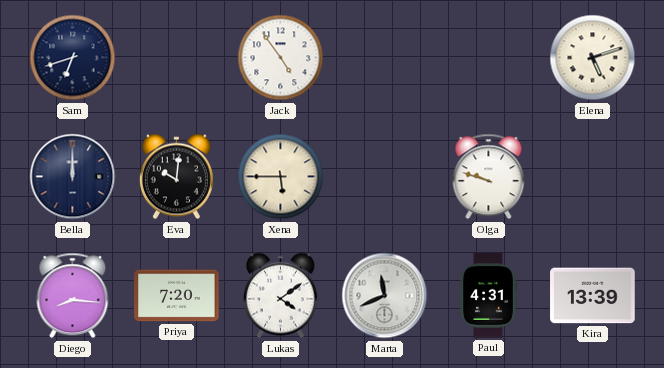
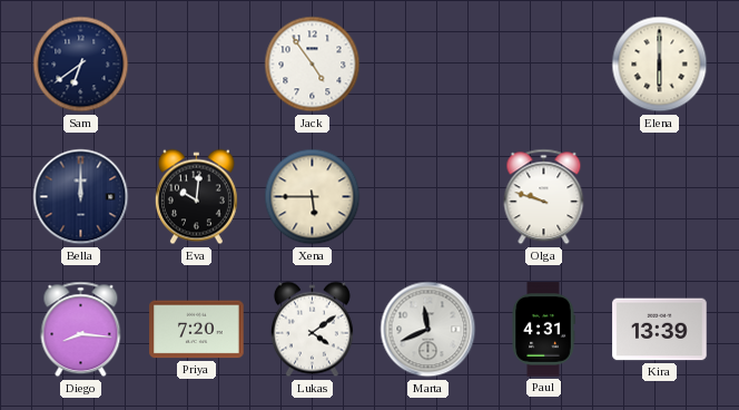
Sam: 6:42 -> 6:39 (81, 65)
Elena: 5:12 -> 6:00 (660, 65)
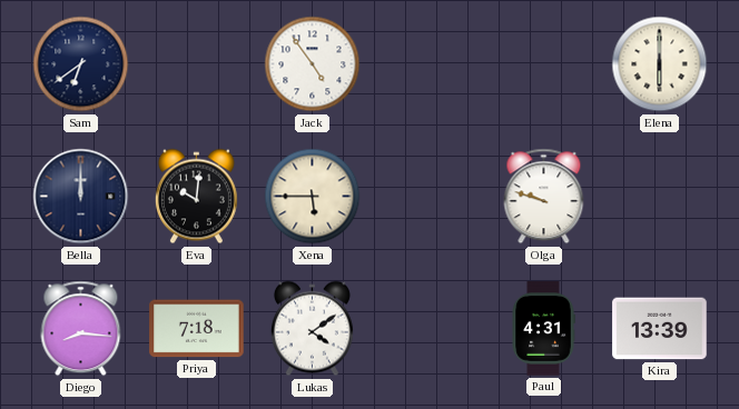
Priya: 7:20 -> 7:18 (197, 329)
Marta: 11:41 -> none (428, 330)
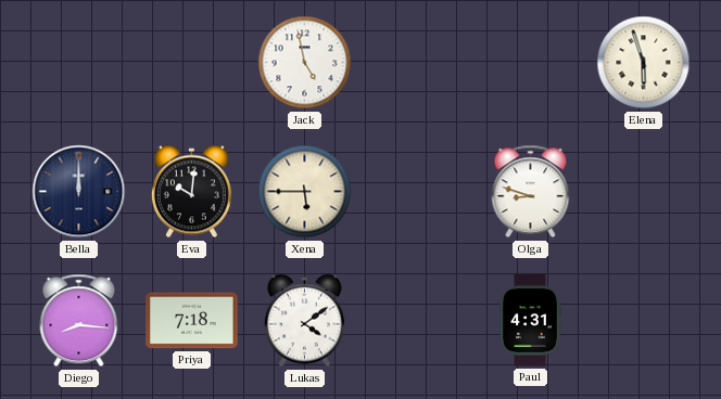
Sam: 6:39 -> none (81, 64)
Jack: 4:54 -> 4:58 (305, 63)
Elena: 6:00 -> 5:57 (644, 63)
Olga: 9:48 -> 8:48 (531, 192)
Kira: 13:39 -> none (660, 329)
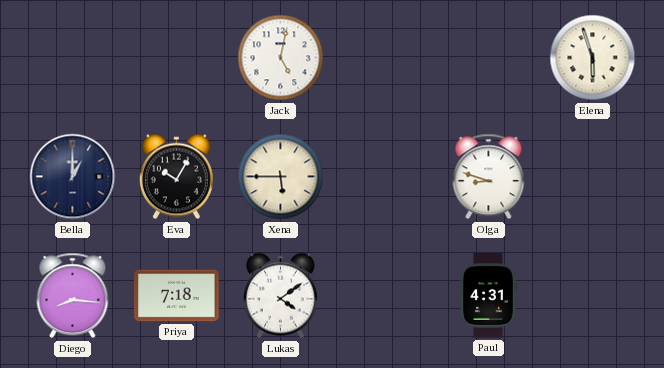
Jack: 4:58 -> 5:02 (281, 58)
Bella: 12:00 -> 1:00 (73, 177)
Eva: 10:01 -> 10:05 (176, 177)
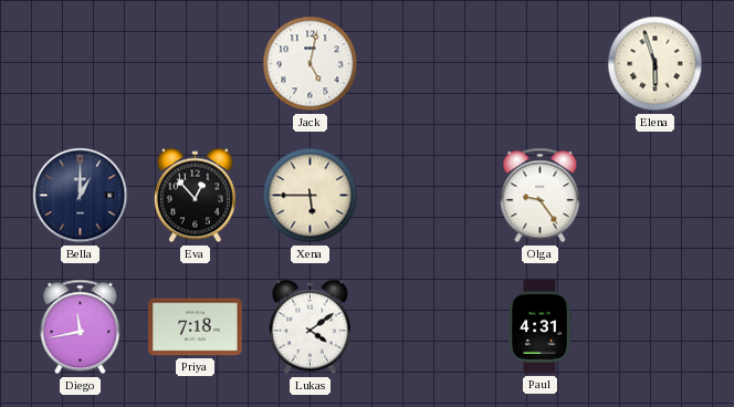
Eva: 10:05 -> 12:53 (195, 196)
Olga: 8:48 -> 9:24 (541, 196)
Diego: 8:16 -> 11:43 (81, 327)
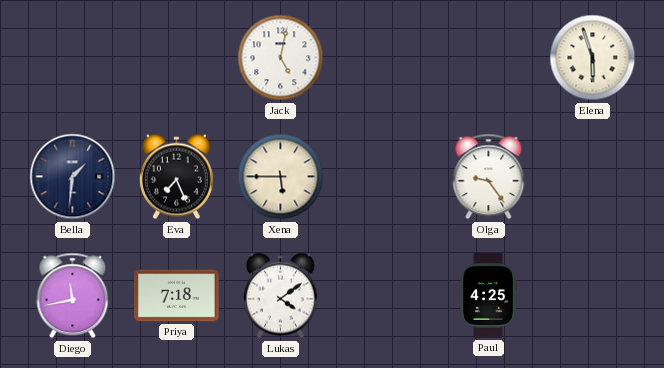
Bella: 1:00 -> 1:31 (73, 177)
Eva: 12:53 -> 7:26 (176, 177)
Paul: 4:31 -> 4:25 (488, 296)
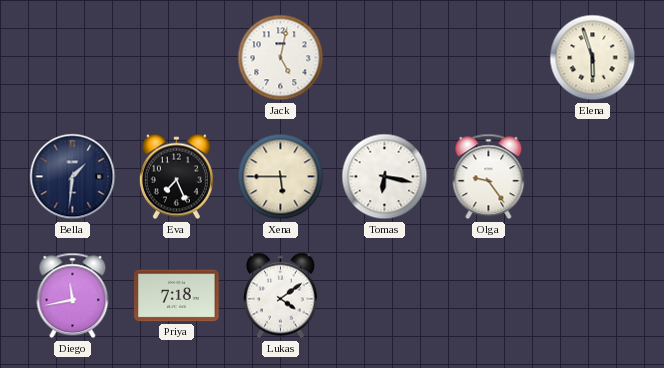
Tomas: none -> 6:17 (385, 177)
Paul: 4:25 -> none (488, 296)
